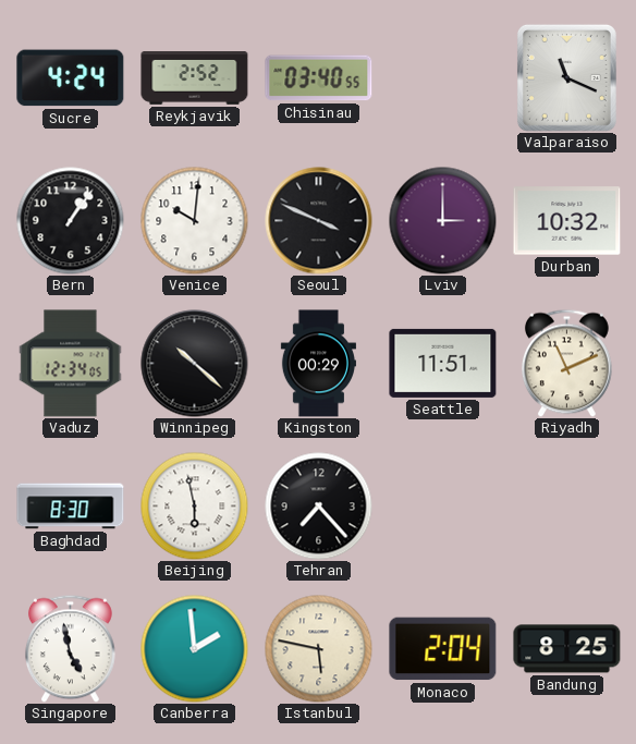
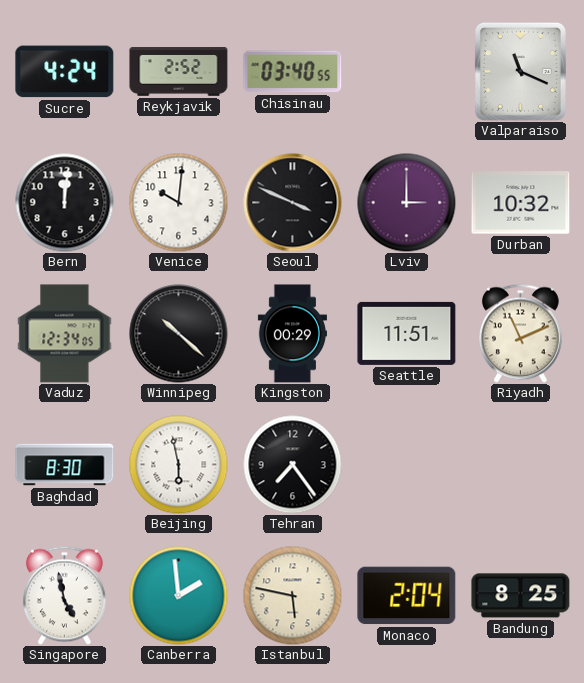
Bern: 1:06 -> 12:01 (65, 203)
Tehran: 7:23 -> 7:24 (293, 465)
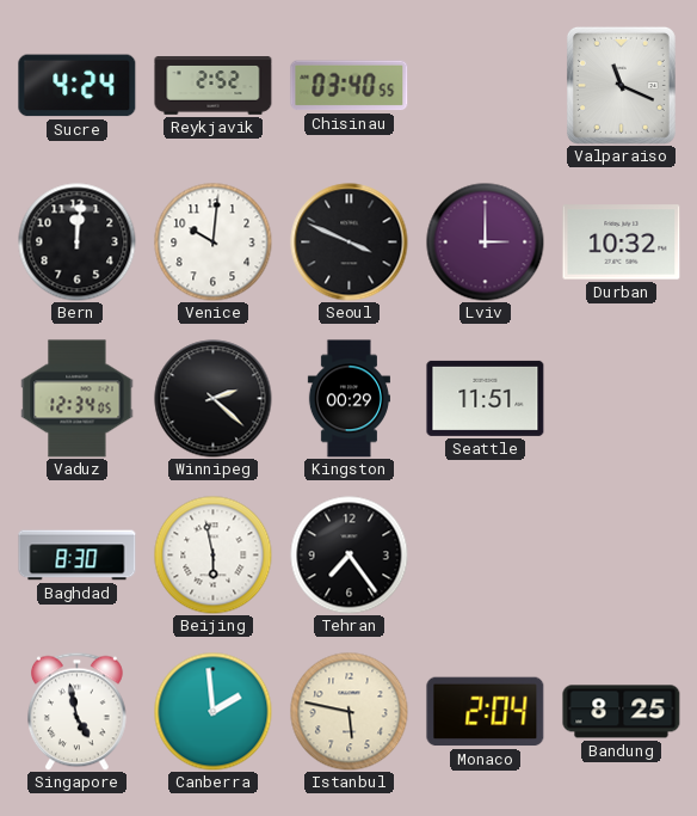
Winnipeg: 10:22 -> 2:22 (214, 399)
Riyadh: 11:11 -> none (520, 333)
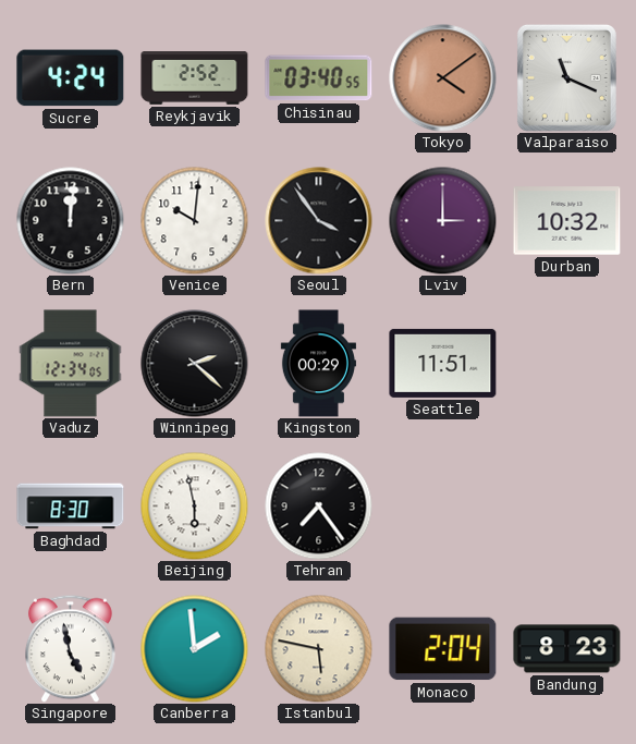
Tokyo: none -> 4:09 (443, 78)
Seoul: 3:49 -> 3:54 (319, 221)
Bandung: 8:25 -> 8:23 (567, 649)
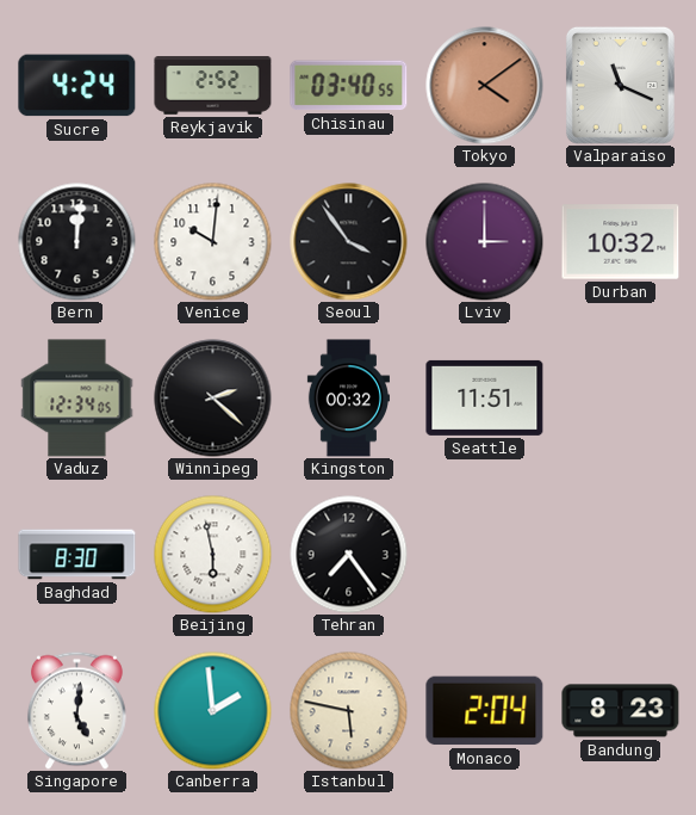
Kingston: 00:29 -> 00:32 (348, 399)
Singapore: 4:58 -> 5:01 (76, 710)
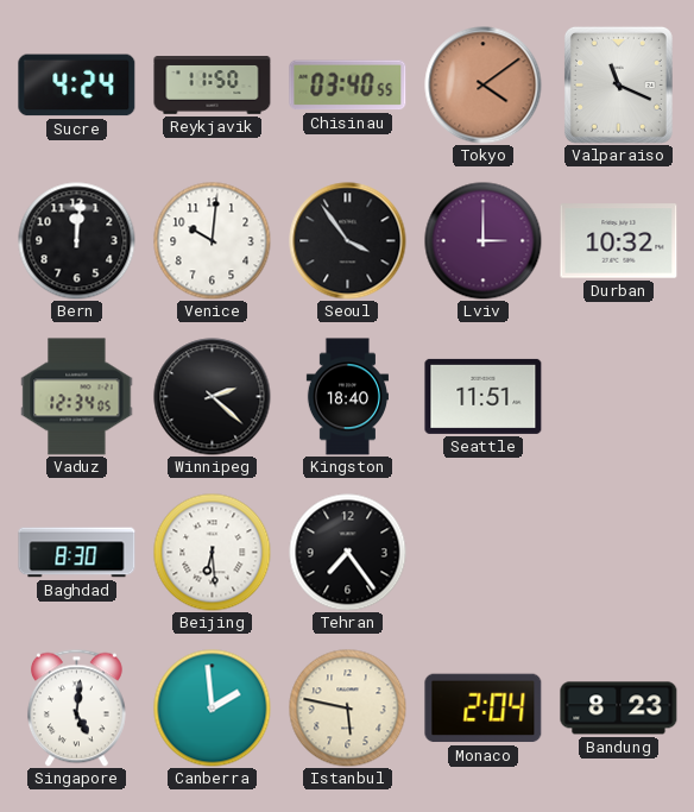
Reykjavik: 2:52 -> 11:50 (213, 86)
Kingston: 00:32 -> 18:40 (347, 397)
Beijing: 5:58 -> 6:29 (213, 553)
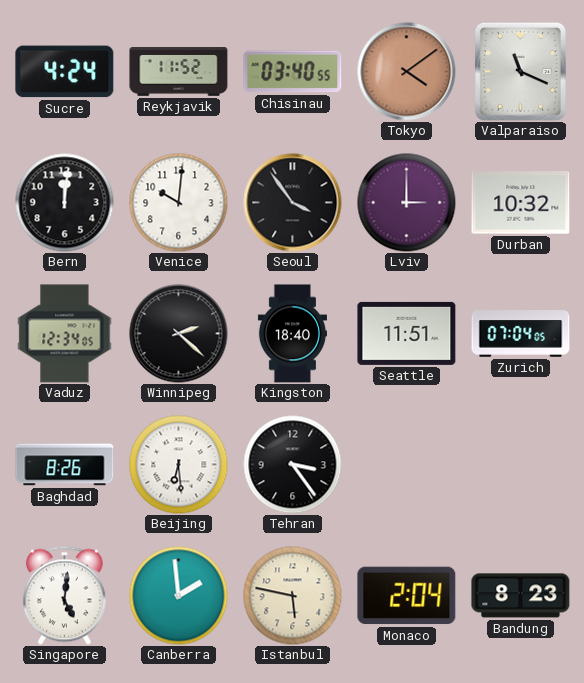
Reykjavik: 11:50 -> 11:52 (179, 72)
Zurich: none -> 07:04 (521, 334)
Baghdad: 8:30 -> 8:26 (65, 465)
Tehran: 7:24 -> 3:24 (293, 465)
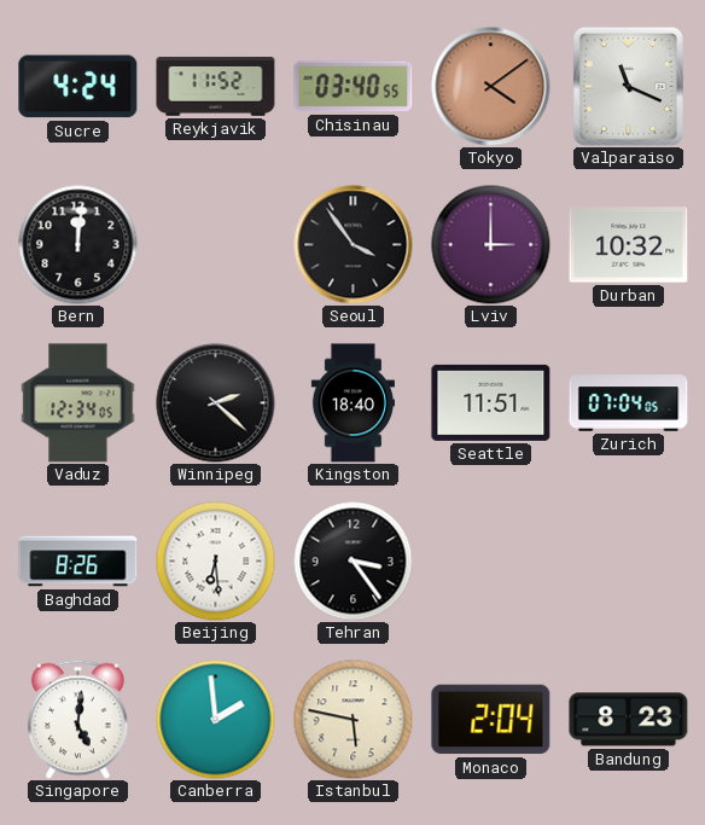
Venice: 10:01 -> none (179, 203)
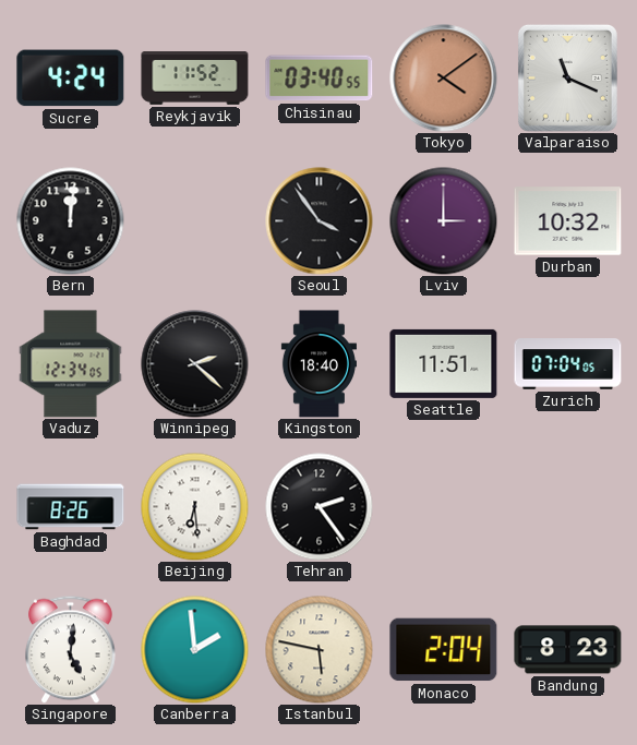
Tehran: 3:24 -> 2:24 (320, 507)
